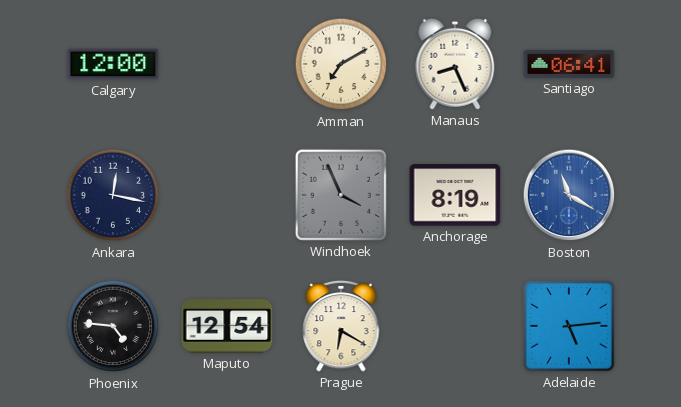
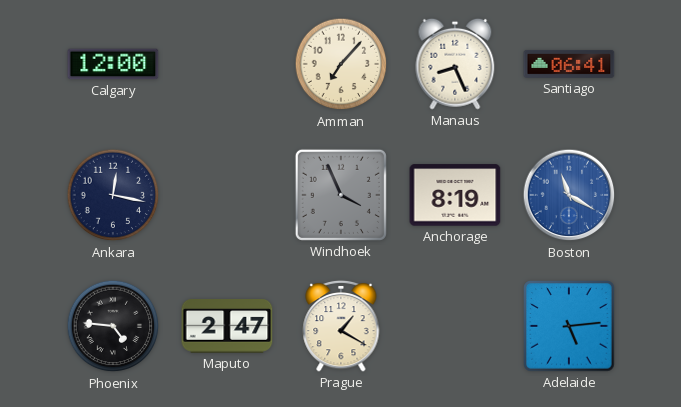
Amman: 7:10 -> 7:07 (341, 64)
Maputo: 12:54 -> 2:47 (227, 327)
Prague: 6:20 -> 1:20 (341, 326)
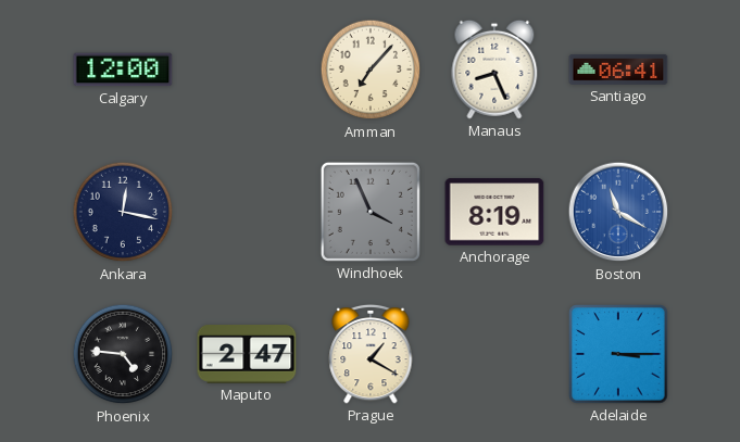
Adelaide: 5:14 -> 3:15 (618, 354)
